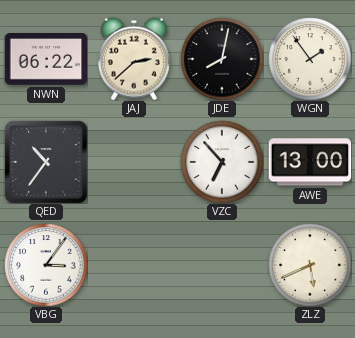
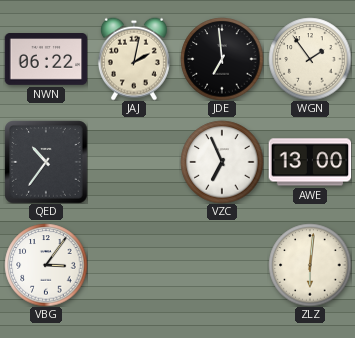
JAJ: 2:38 -> 2:02 (134, 59)
JDE: 8:02 -> 6:59 (222, 59)
VZC: 6:53 -> 6:56 (222, 162)
ZLZ: 5:41 -> 6:01 (310, 265)
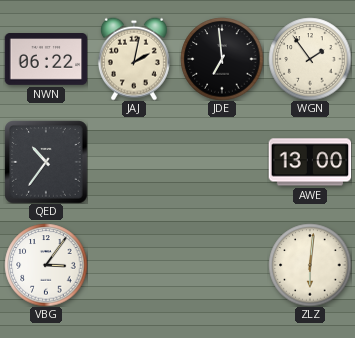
VZC: 6:56 -> none (222, 162)
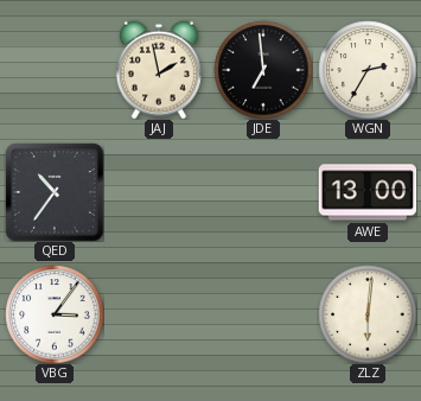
NWN: 06:22 -> none (46, 59)
JAJ: 2:02 -> 1:58 (159, 70)
WGN: 1:54 -> 2:35 (368, 70)
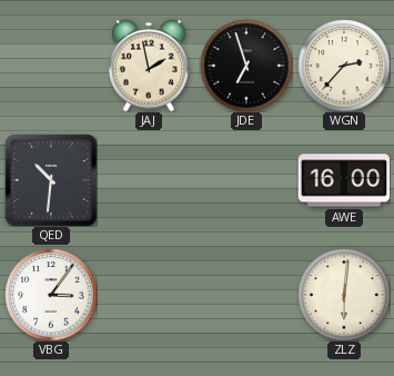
JDE: 6:59 -> 6:57 (246, 66)
WGN: 2:35 -> 2:37 (344, 66)
QED: 10:36 -> 10:31 (51, 180)
AWE: 13:00 -> 16:00 (344, 180)
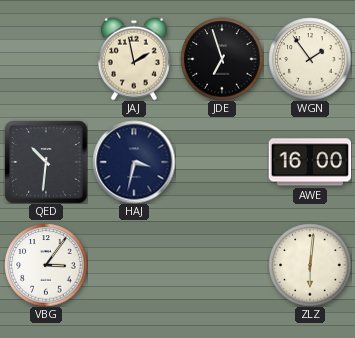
WGN: 2:37 -> 1:54 (310, 59)
HAJ: none -> 3:32 (134, 162)
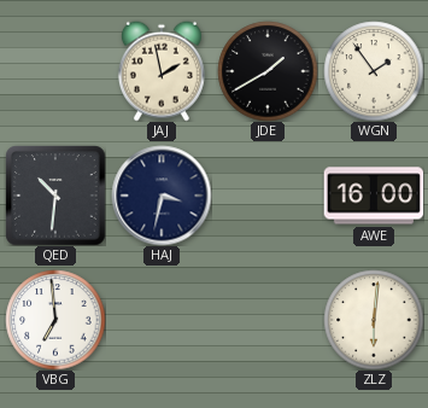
JDE: 6:57 -> 1:40 (268, 71)
VBG: 3:06 -> 6:59 (55, 320)
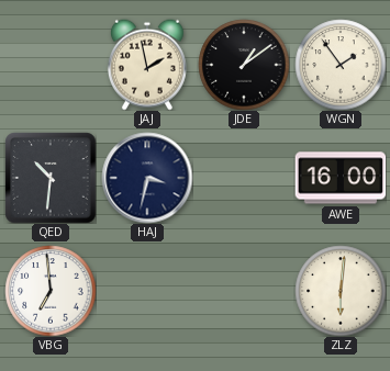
JDE: 1:40 -> 1:09 (244, 65)
